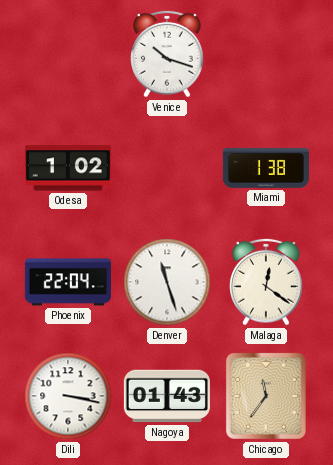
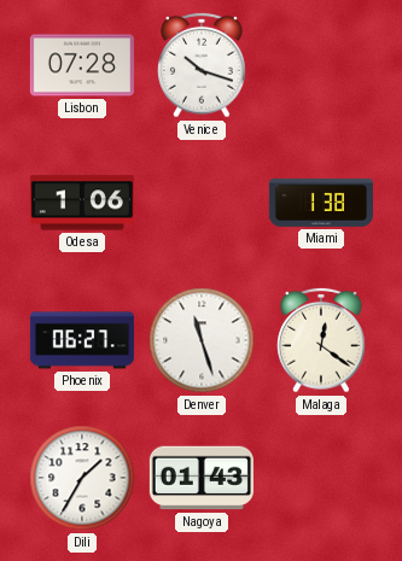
Lisbon: none -> 07:28 (82, 65)
Odesa: 1:02 -> 1:06 (82, 203)
Phoenix: 22:04 -> 06:27 (82, 340)
Dili: 3:17 -> 1:35 (82, 478)
Chicago: 11:36 -> none (266, 396)
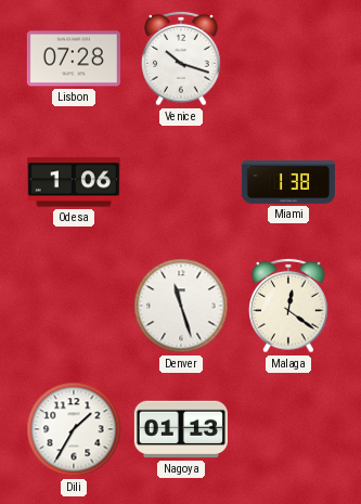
Phoenix: 06:27 -> none (82, 340)
Nagoya: 01:43 -> 01:13 (181, 429)
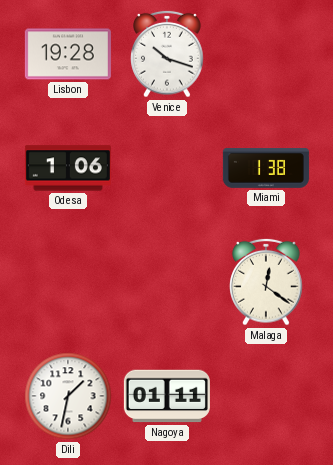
Lisbon: 07:28 -> 19:28 (68, 54)
Denver: 11:27 -> none (181, 306)
Dili: 1:35 -> 1:32 (68, 396)
Nagoya: 01:13 -> 01:11 (167, 396)
